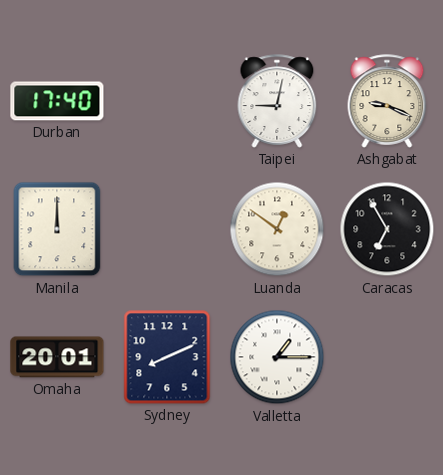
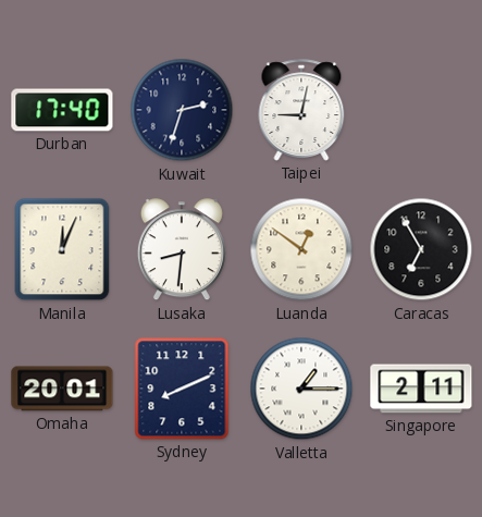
Kuwait: none -> 2:33 (182, 110)
Ashgabat: 9:19 -> none (387, 101)
Manila: 12:00 -> 12:04 (62, 249)
Lusaka: none -> 8:31 (182, 250)
Singapore: none -> 2:11 (421, 389)
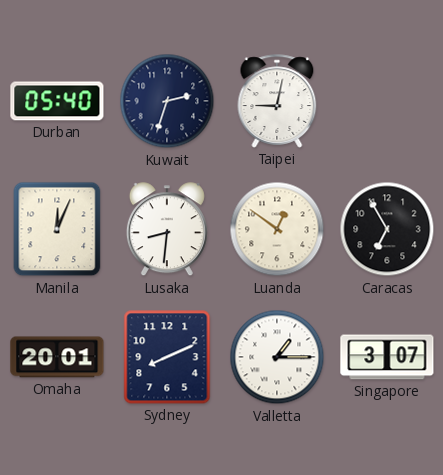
Durban: 17:40 -> 05:40 (57, 101)
Singapore: 2:11 -> 3:07 (387, 357)
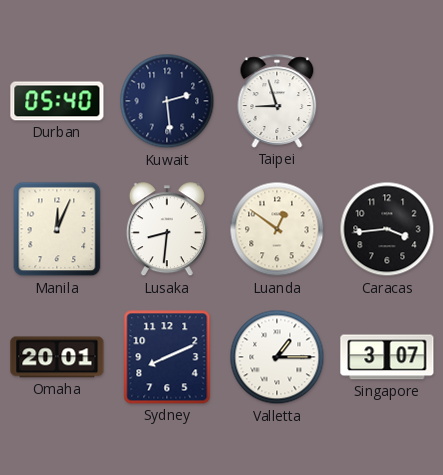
Kuwait: 2:33 -> 2:29 (167, 101)
Taipei: 9:02 -> 8:57 (277, 101)
Caracas: 6:55 -> 3:44 (387, 229)
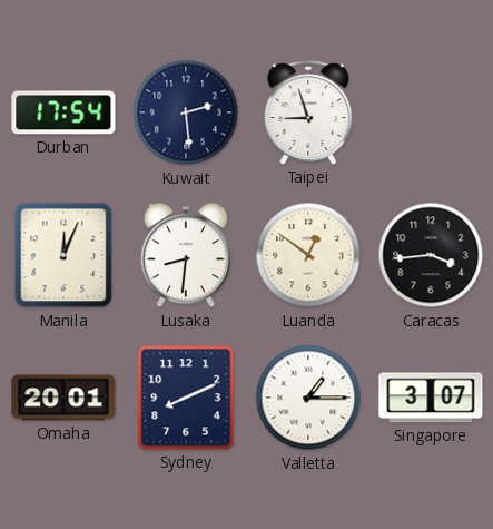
Durban: 05:40 -> 17:54 (63, 112)
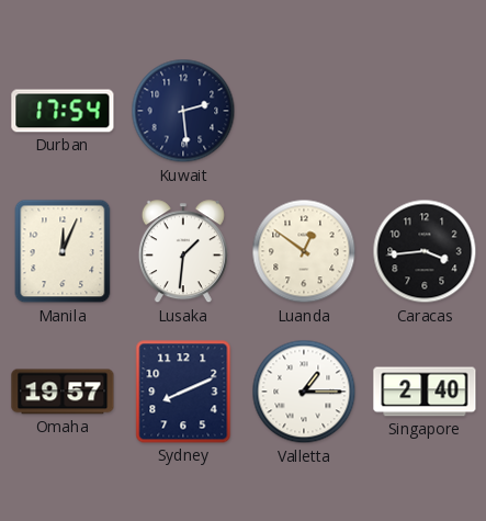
Taipei: 8:57 -> none (308, 112)
Lusaka: 8:31 -> 1:31 (183, 252)
Omaha: 20:01 -> 19:57 (63, 392)
Singapore: 3:07 -> 2:40 (425, 392)
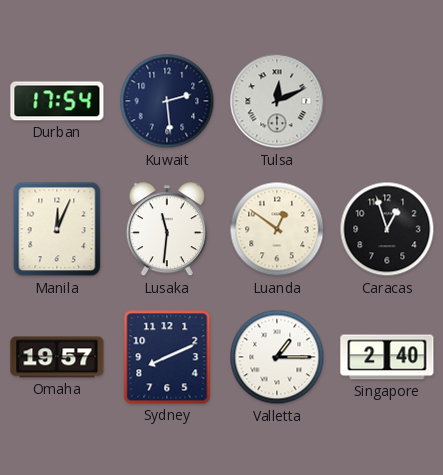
Tulsa: none -> 12:11 (277, 101)
Lusaka: 1:31 -> 11:31 (167, 230)
Caracas: 3:44 -> 12:57 (387, 229)
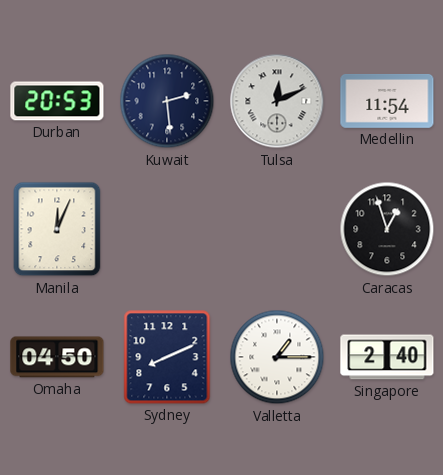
Durban: 17:54 -> 20:53 (57, 101)
Medellin: none -> 11:54 (387, 101)
Lusaka: 11:31 -> none (167, 230)
Luanda: 12:51 -> none (277, 229)
Omaha: 19:57 -> 04:50 (57, 357)
